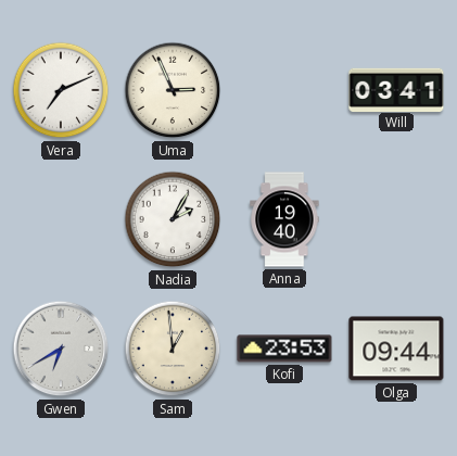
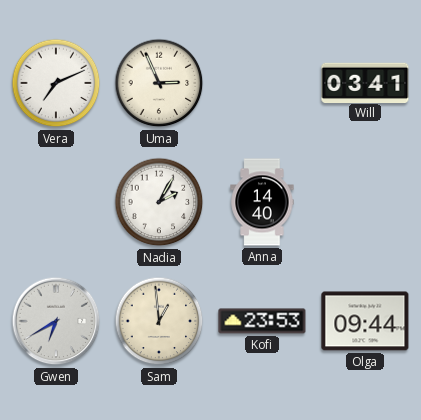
Anna: 19:40 -> 14:40 (262, 202)
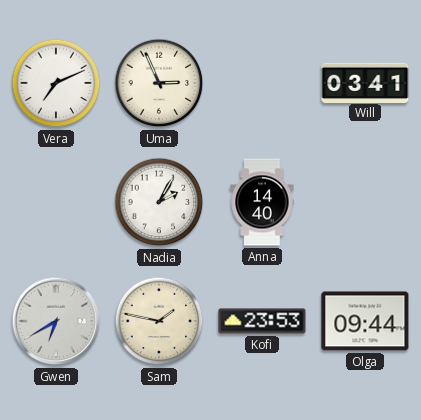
Sam: 12:59 -> 1:47 (159, 321)
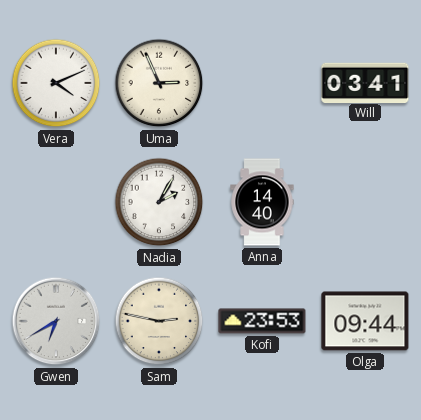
Vera: 7:11 -> 4:11 (56, 83)
Sam: 1:47 -> 2:47 (159, 321)
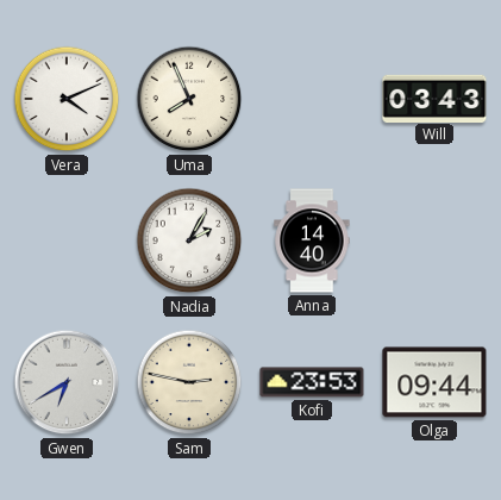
Uma: 2:56 -> 7:56 (189, 99)
Will: 03:41 -> 03:43 (434, 98)
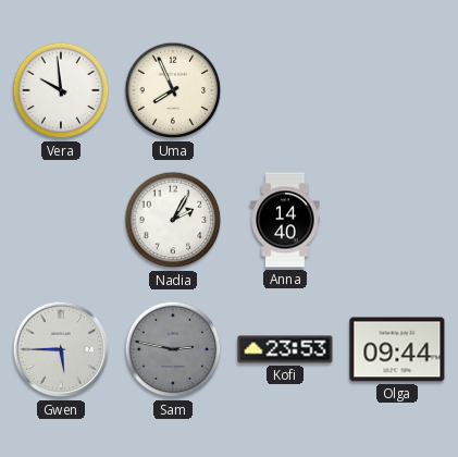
Vera: 4:11 -> 9:59 (61, 90)
Will: 03:43 -> none (434, 98)
Gwen: 6:40 -> 5:45 (61, 349)
Sam dial: cream -> grey (173, 349)
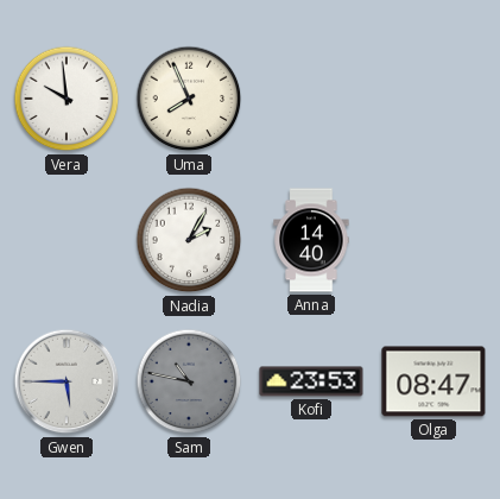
Sam: 2:47 -> 10:47 (189, 381)
Olga: 09:44 -> 08:47 (433, 381)
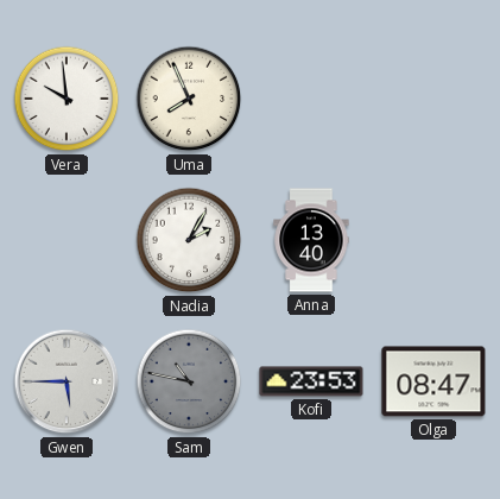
Anna: 14:40 -> 13:40 (311, 240)
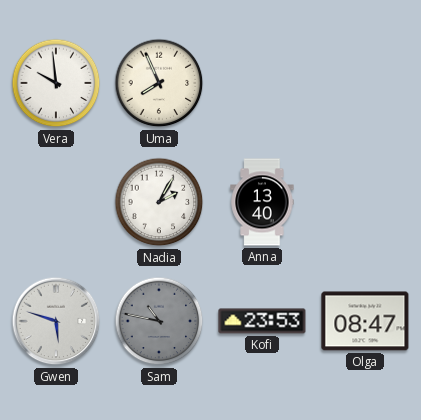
Gwen: 5:45 -> 5:48 (56, 321)
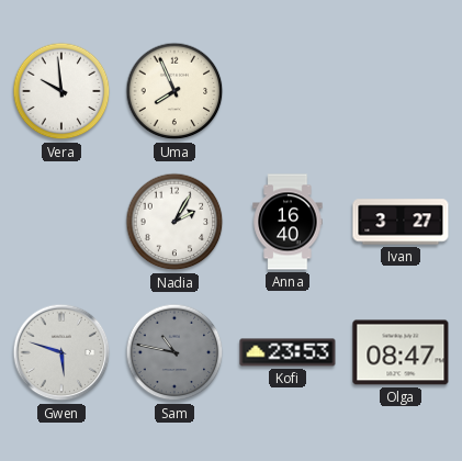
Anna: 13:40 -> 16:40 (288, 222)
Ivan: none -> 3:27 (401, 222)
